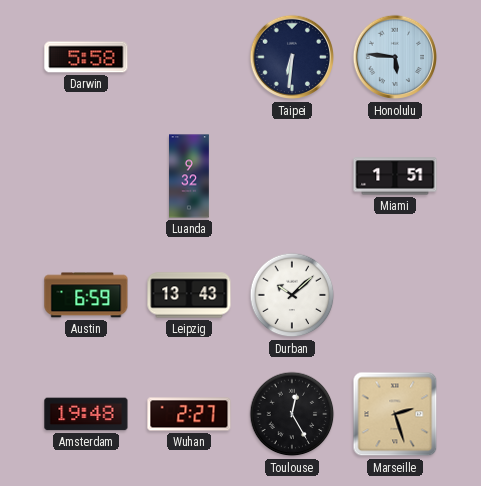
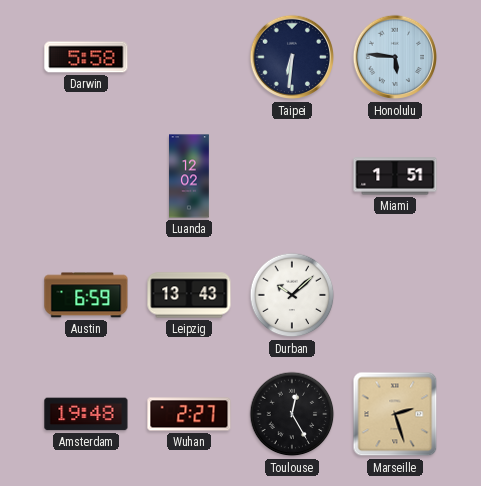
Luanda: 9:32 -> 12:02 (190, 176)
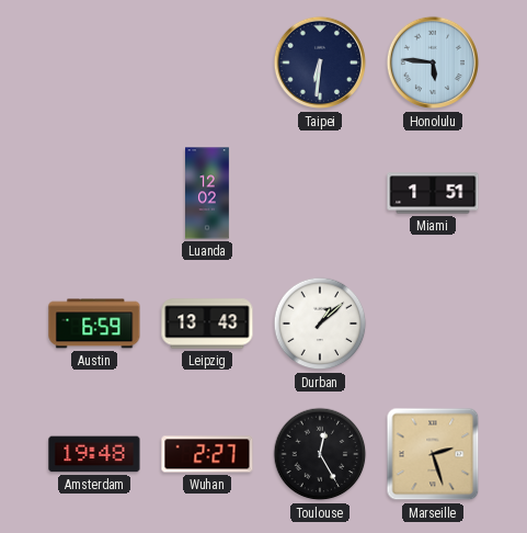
Darwin: 5:58 -> none (86, 57)
Durban: 10:08 -> 1:08 (320, 324)
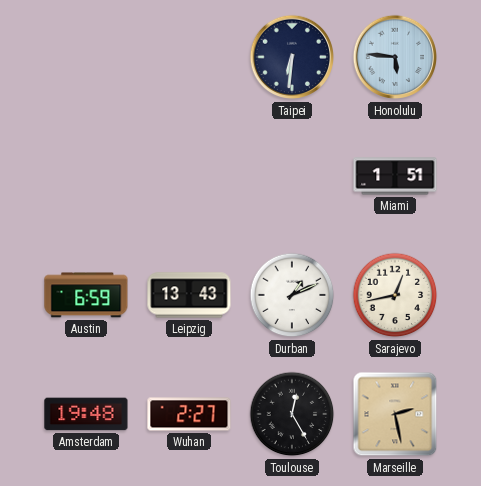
Luanda: 12:02 -> none (208, 193)
Durban: 1:08 -> 1:11 (292, 295)
Sarajevo: none -> 12:43 (395, 295)
Marseille: 2:27 -> 2:28 (395, 414)
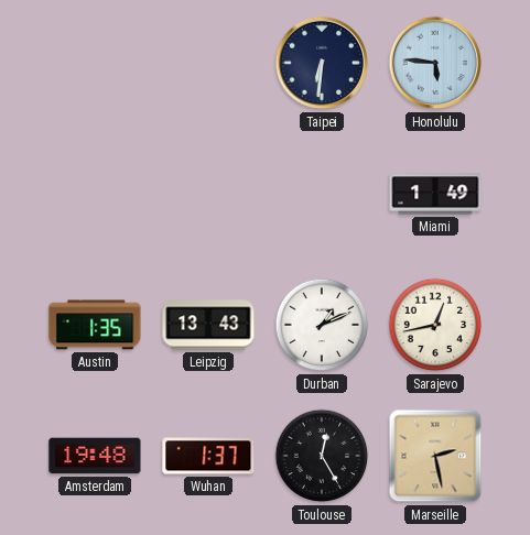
Miami: 1:51 -> 1:49 (435, 194)
Austin: 6:59 -> 1:35 (95, 325)
Wuhan: 2:27 -> 1:37 (208, 456)
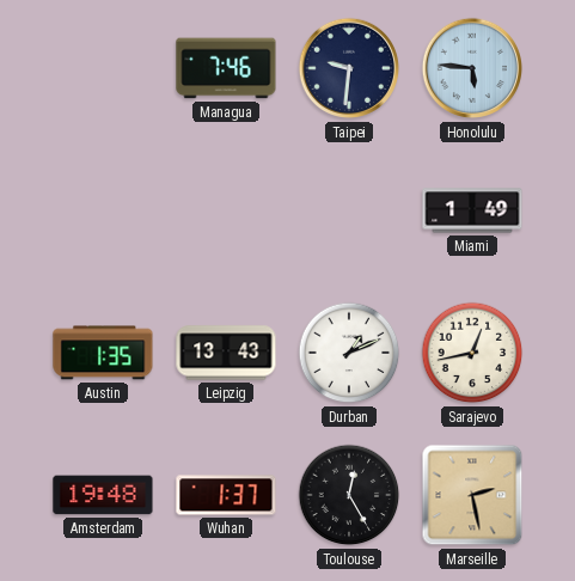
Managua: none -> 7:46 (226, 68)
Taipei: 6:31 -> 9:31 (349, 68)
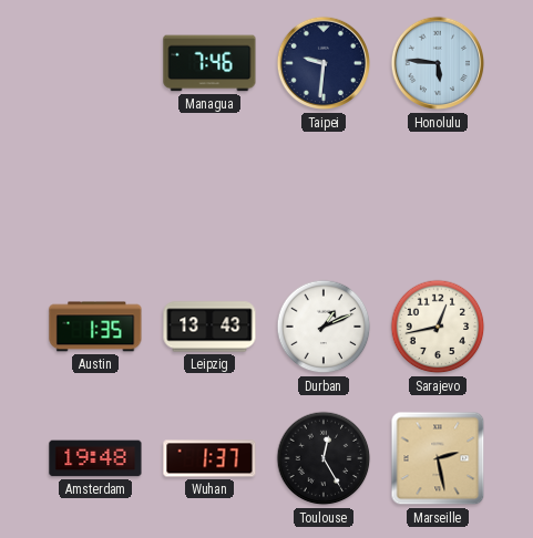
Miami: 1:49 -> none (472, 210)
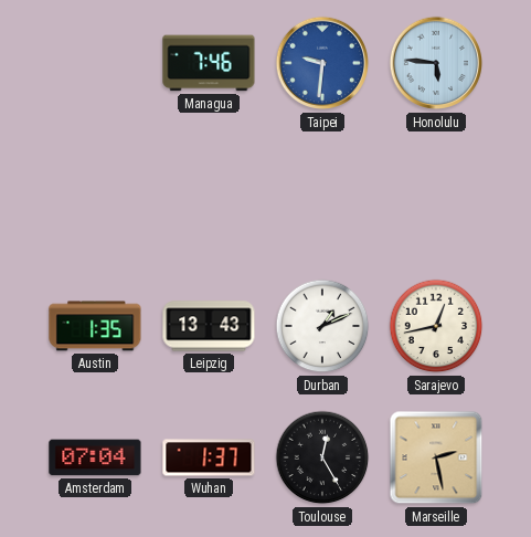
Taipei dial: navy -> blue (322, 63)
Amsterdam: 19:48 -> 07:04 (95, 457)
